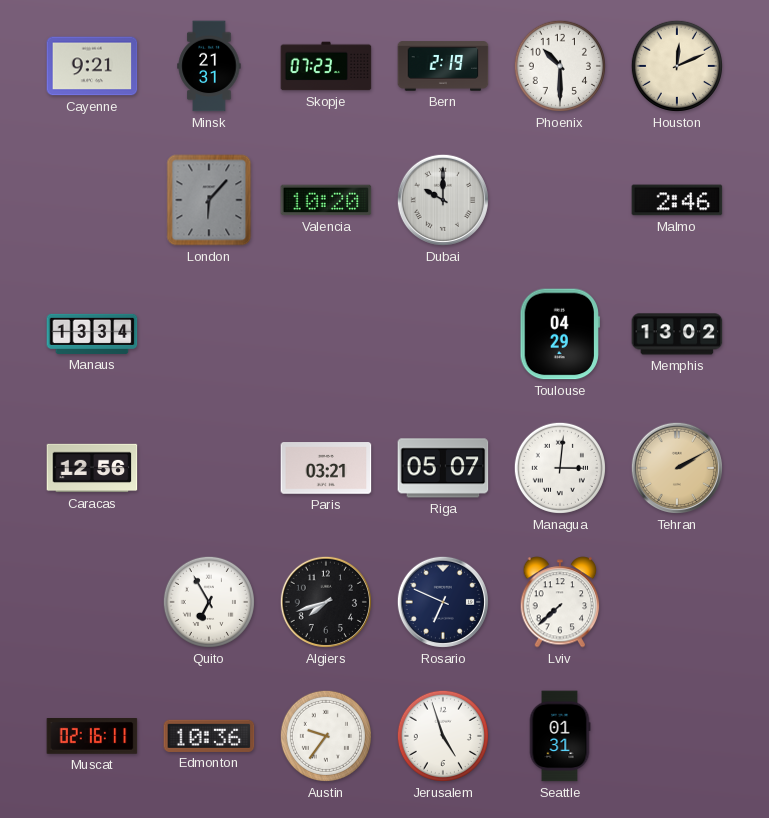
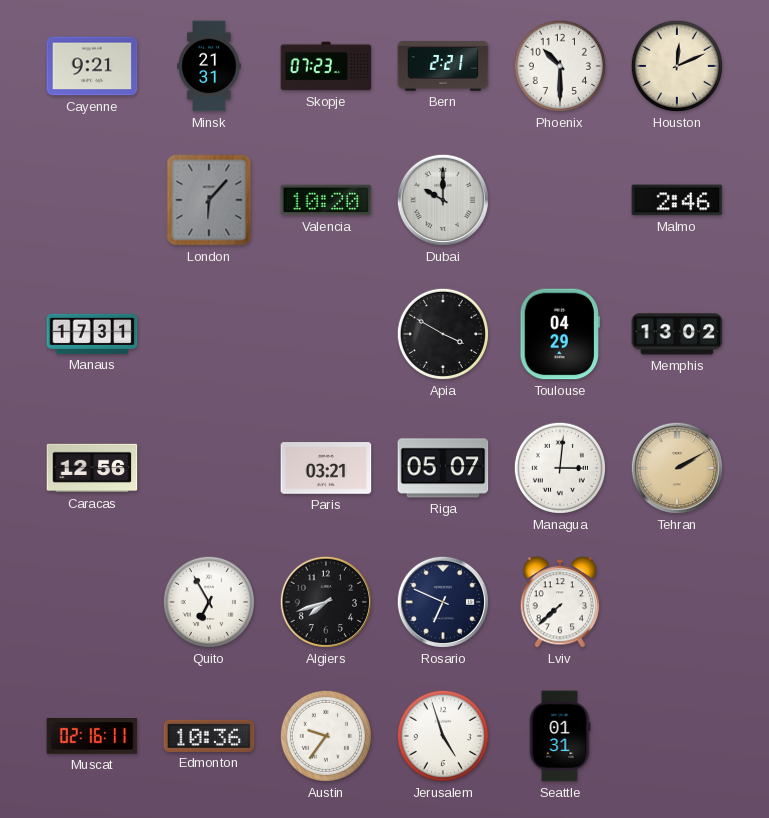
Bern: 2:19 -> 2:21 (443, 66)
Manaus: 13:34 -> 17:31 (92, 334)
Apia: none -> 3:50 (443, 334)
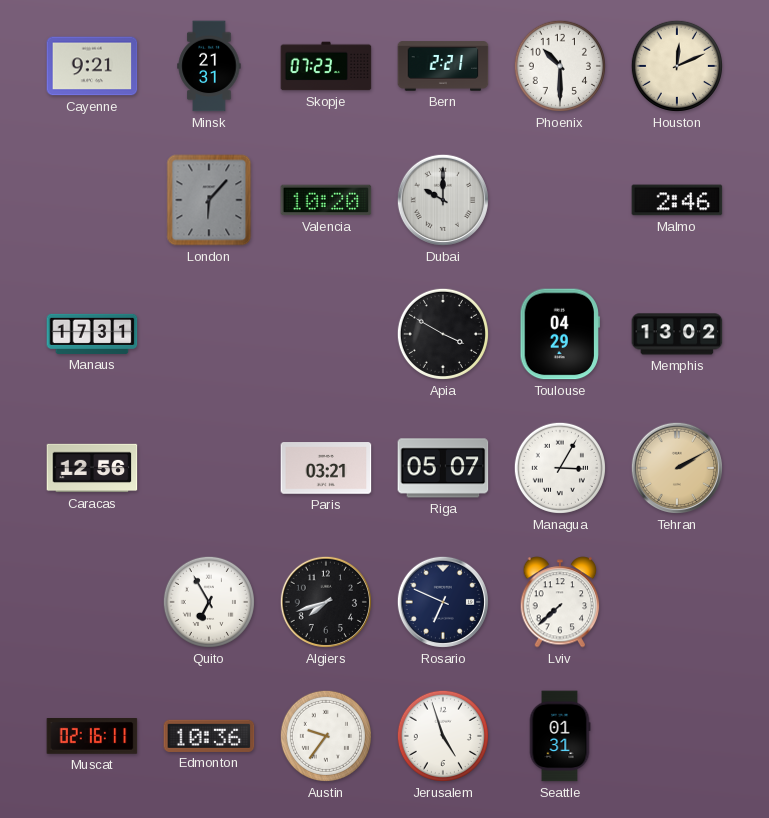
Managua: 3:01 -> 3:05 (560, 468)
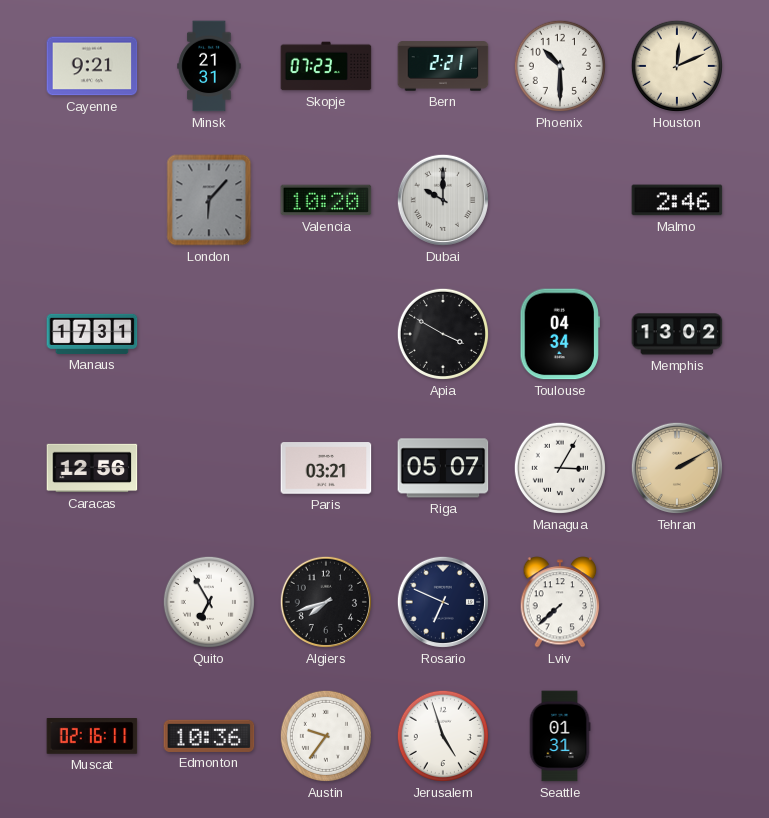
Toulouse: 04:29 -> 04:34 (560, 334)
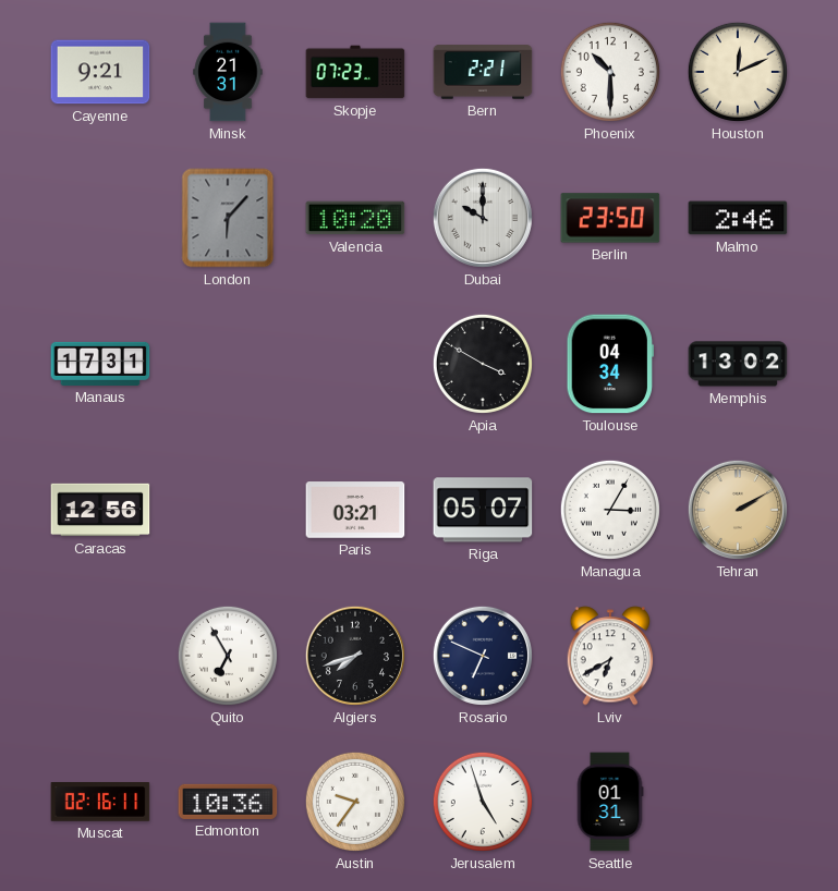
Berlin: none -> 23:50 (610, 218)
Lviv: 7:38 -> 6:40 (610, 656)
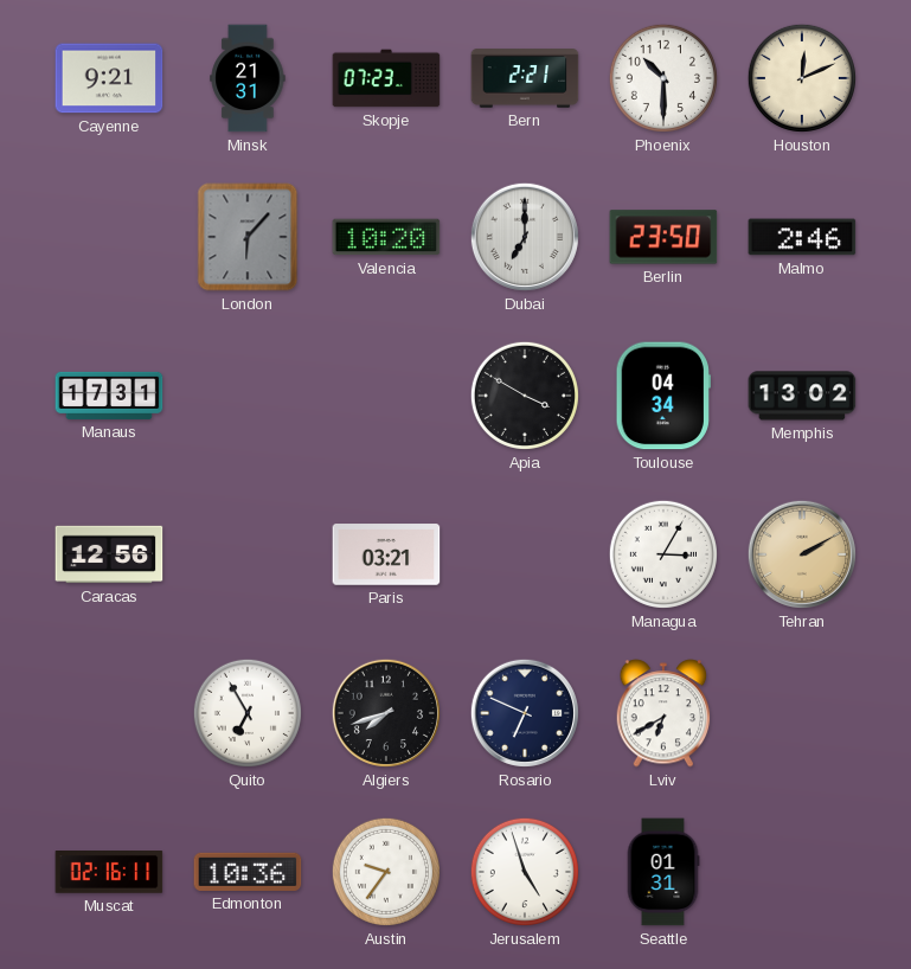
Dubai: 10:00 -> 7:00 (525, 237)
Riga: 05:07 -> none (483, 510)
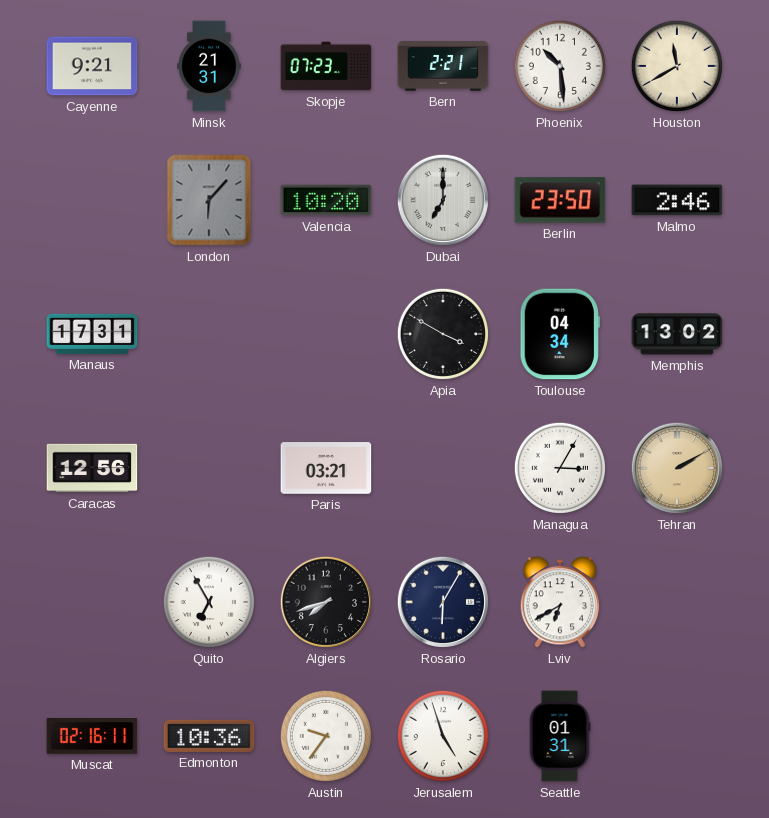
Phoenix: 10:30 -> 10:29 (560, 66)
Houston: 12:11 -> 11:40 (677, 66)
Rosario: 6:49 -> 6:05 (443, 602)
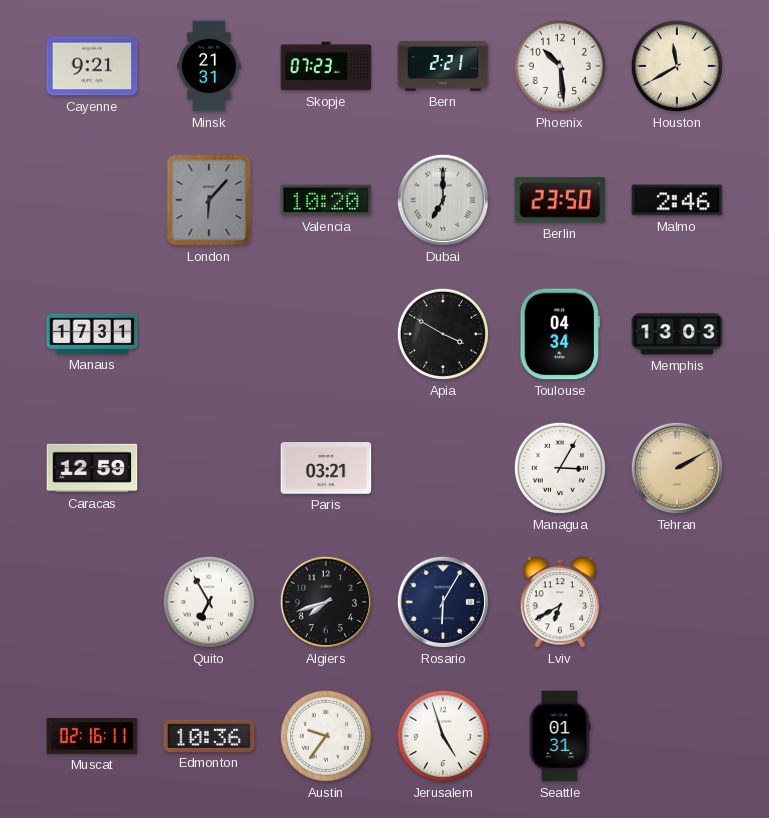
Memphis: 13:02 -> 13:03 (677, 334)
Caracas: 12:56 -> 12:59 (92, 468)
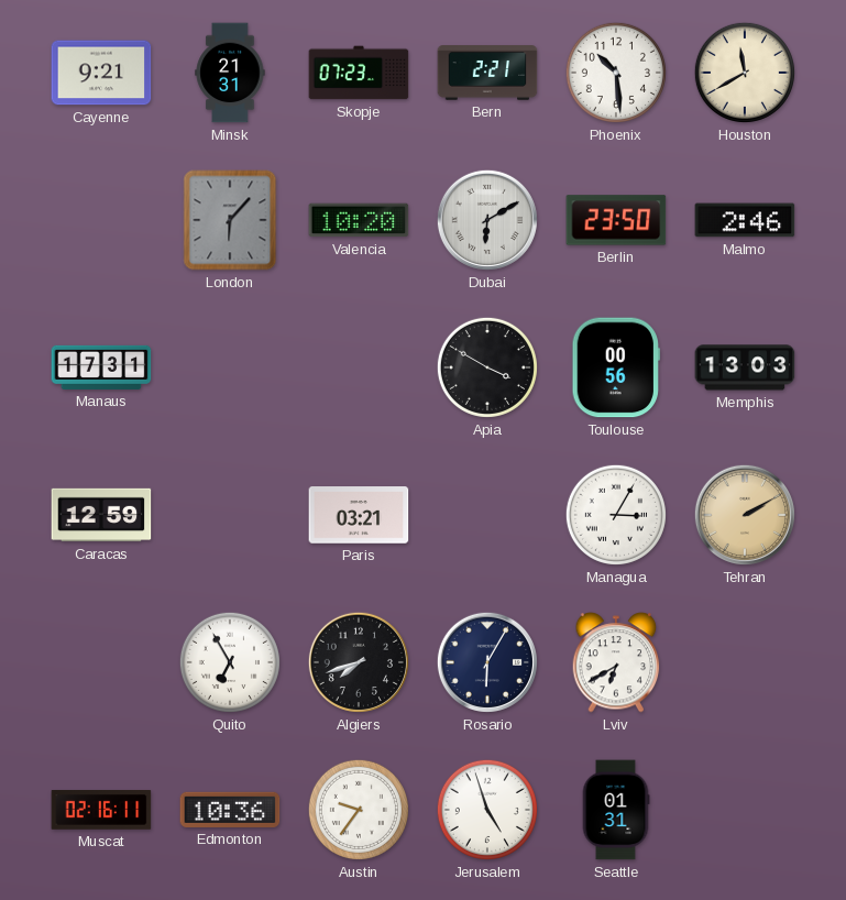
Dubai: 7:00 -> 6:10 (487, 220)
Toulouse: 04:34 -> 00:56 (616, 367)
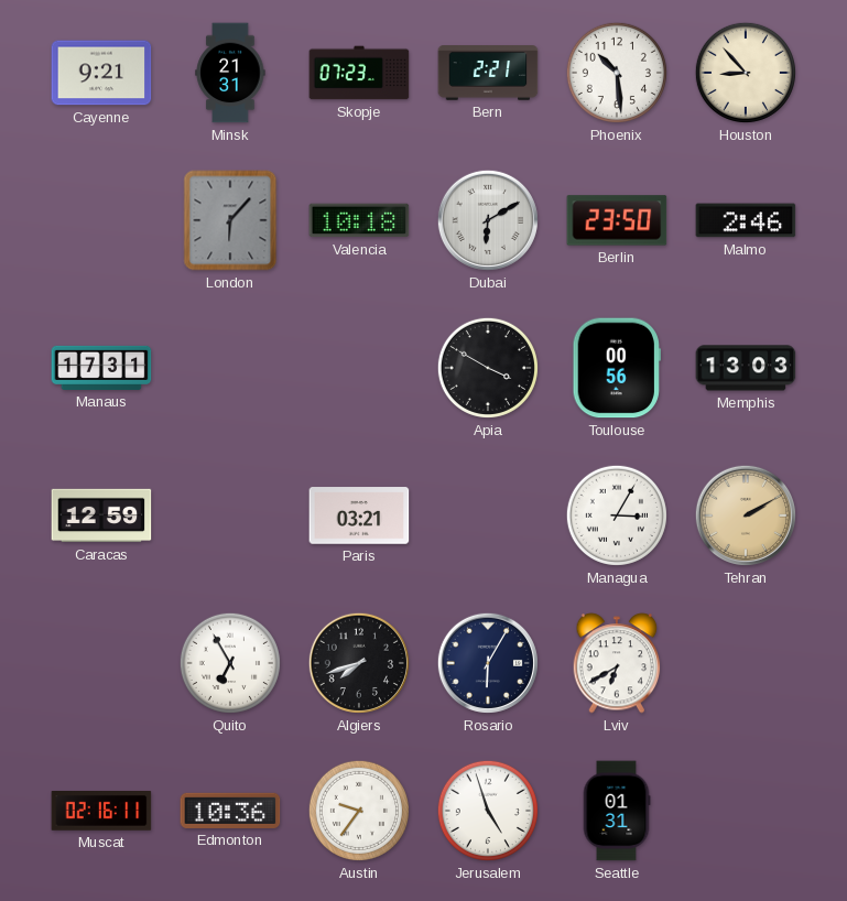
Houston: 11:40 -> 8:53 (746, 73)
Valencia: 10:20 -> 10:18 (359, 220)
